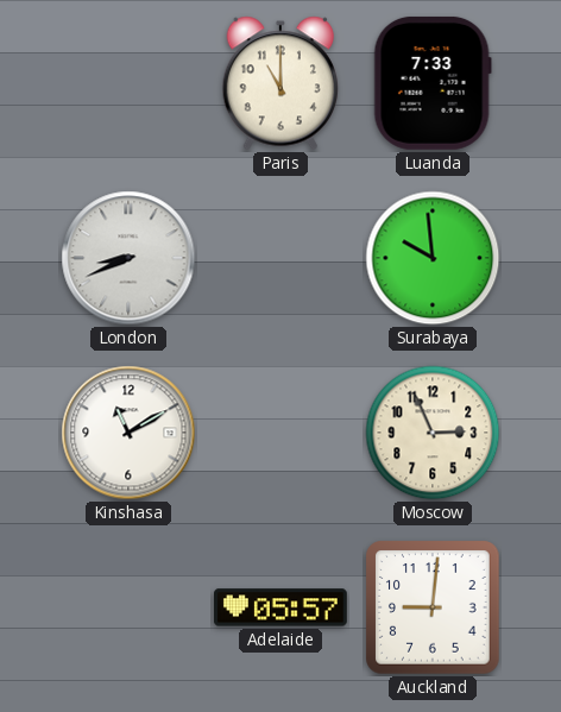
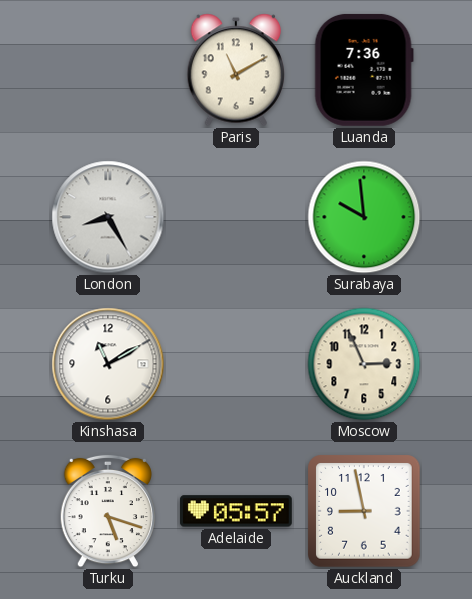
Paris: 11:00 -> 11:10 (235, 70)
Luanda: 7:33 -> 7:36 (364, 70)
London: 8:41 -> 8:25 (108, 217)
Turku: none -> 5:18 (107, 511)
Auckland: 9:01 -> 8:58 (364, 511)
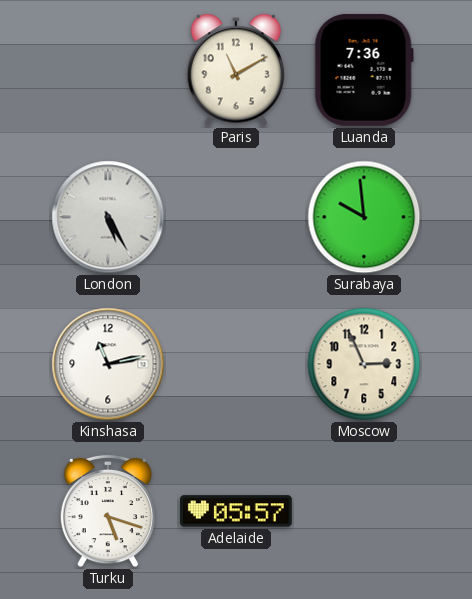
London: 8:25 -> 5:25 (108, 217)
Kinshasa: 11:10 -> 11:13 (108, 364)
Auckland: 8:58 -> none (364, 511)
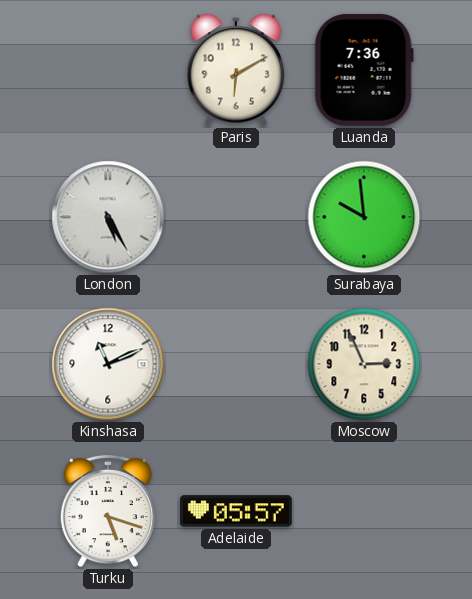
Paris: 11:10 -> 6:10 (235, 70)
Kinshasa: 11:13 -> 11:11 (108, 364)
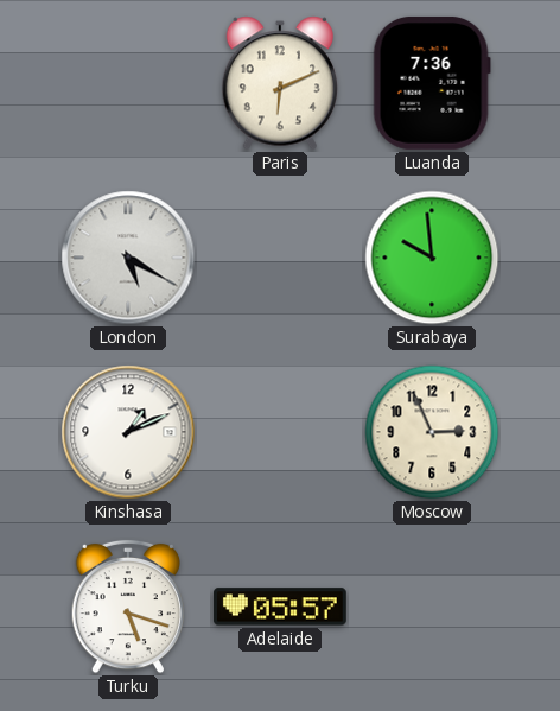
Paris: 6:10 -> 6:11 (279, 83)
London: 5:25 -> 5:20 (128, 258)
Kinshasa: 11:11 -> 1:11 (128, 432)
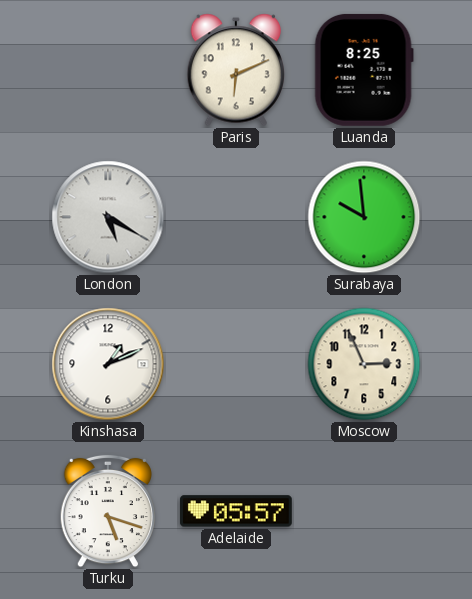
Luanda: 7:36 -> 8:25 (364, 70)
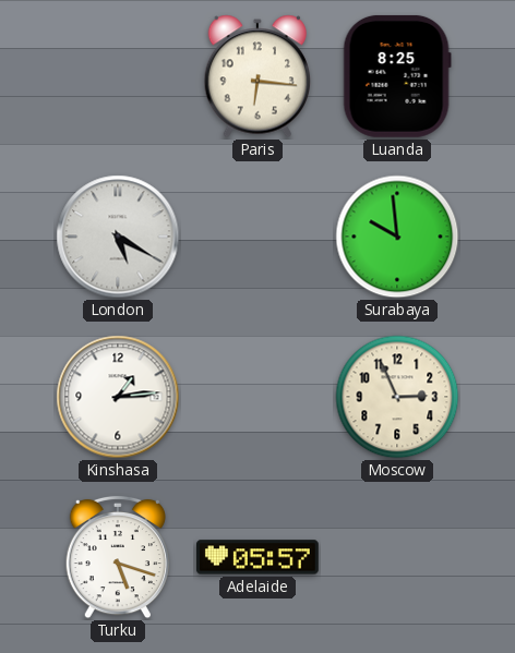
Paris: 6:11 -> 6:16 (256, 76)
Kinshasa: 1:11 -> 1:14 (118, 397)
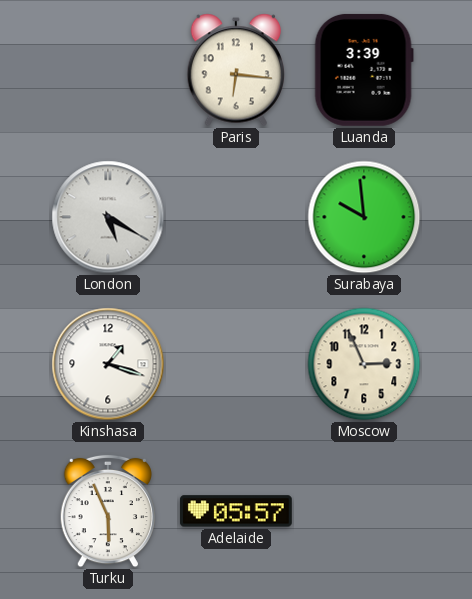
Luanda: 8:25 -> 3:39 (364, 70)
Kinshasa: 1:14 -> 1:18 (108, 364)
Turku: 5:18 -> 5:56 (107, 511)
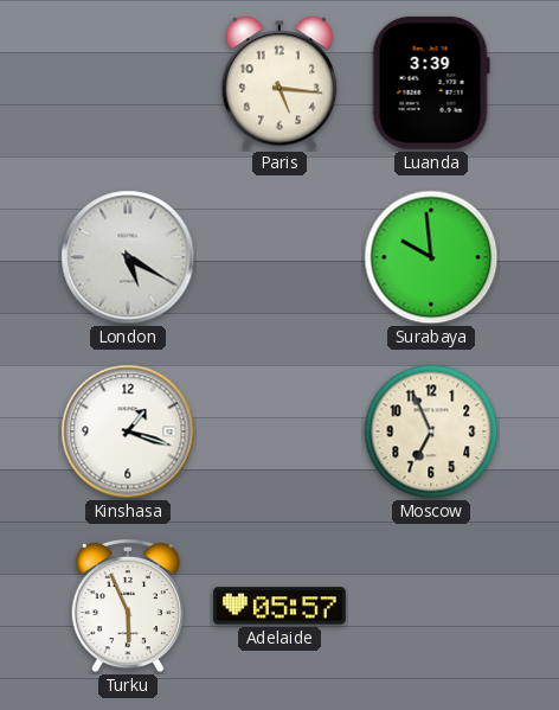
Paris: 6:16 -> 5:16 (278, 83)
Moscow: 2:56 -> 6:56 (431, 431)
